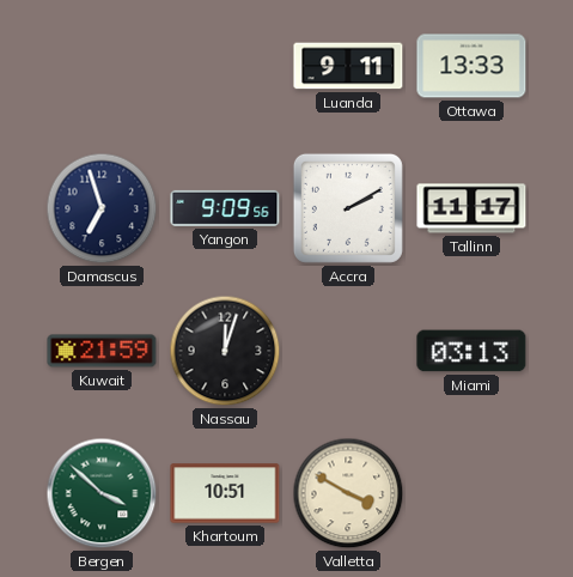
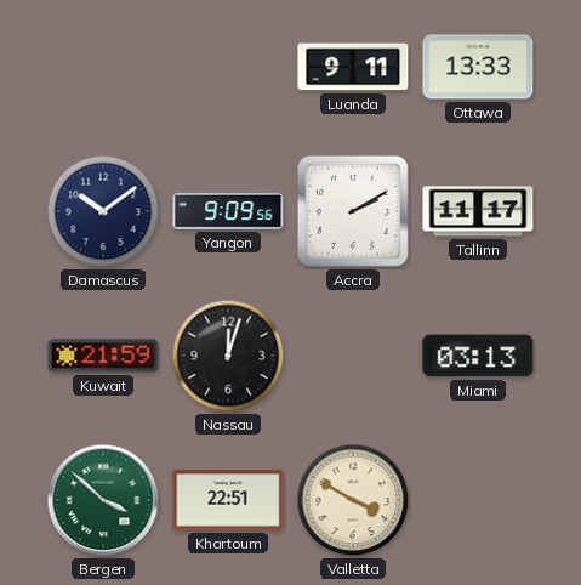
Damascus: 6:57 -> 10:09 (103, 211)
Khartoum: 10:51 -> 22:51 (228, 500)
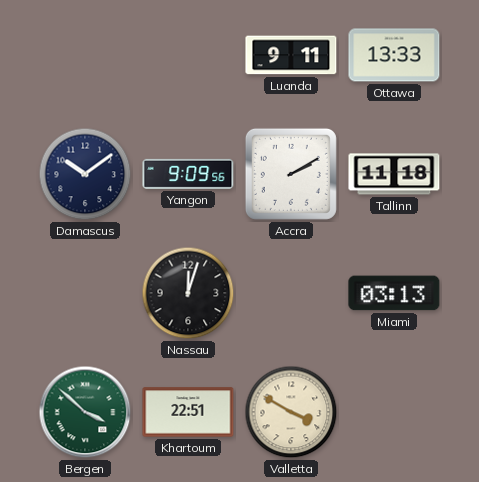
Tallinn: 11:17 -> 11:18 (394, 174)
Kuwait: 21:59 -> none (103, 356)
